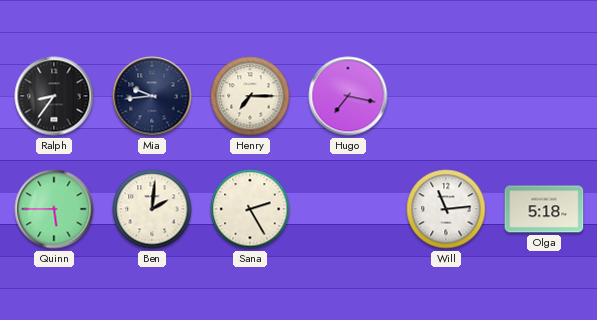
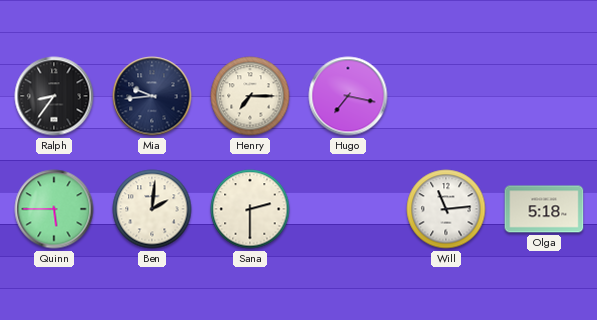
Sana: 2:25 -> 2:30 (250, 209)
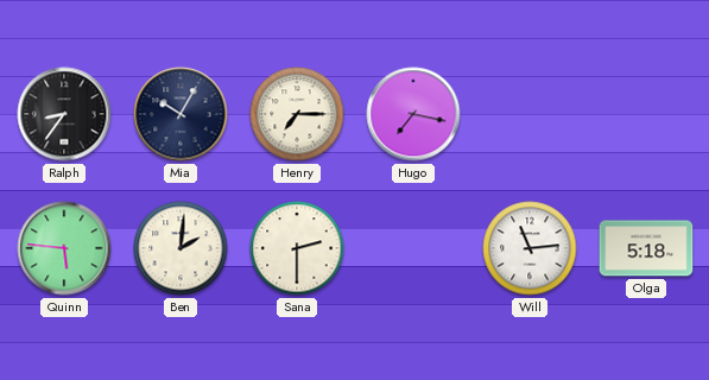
Mia: 9:44 -> 10:05 (181, 114)
Quinn: 5:45 -> 5:46 (64, 248)
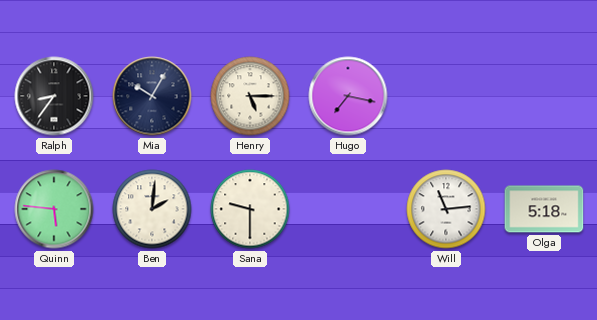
Henry: 7:15 -> 5:15 (250, 96)
Sana: 2:30 -> 9:30 (250, 209)
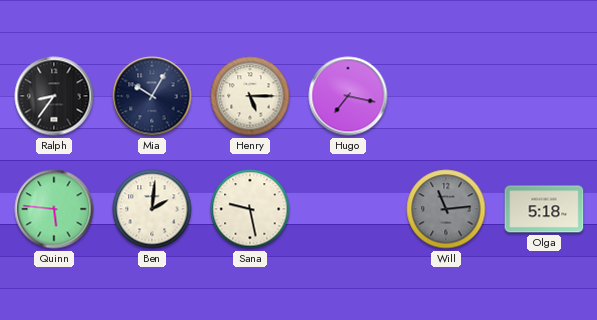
Sana: 9:30 -> 9:28 (250, 209)
Will dial: white -> grey (446, 209)
